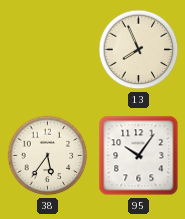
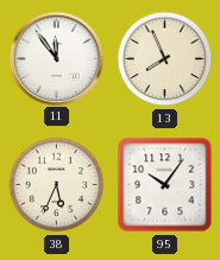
11: none -> 11:54 (56, 58)
38: 5:36 -> 5:34 (57, 185)
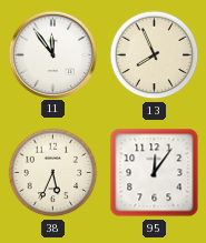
95: 10:06 -> 12:06 (155, 173)
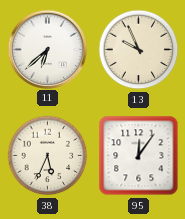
11: 11:54 -> 6:38 (47, 49)
13: 7:56 -> 9:56 (139, 50)
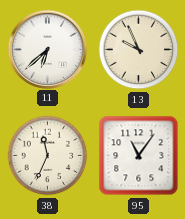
38: 5:34 -> 11:34 (48, 156)
95: 12:06 -> 11:06 (139, 156)
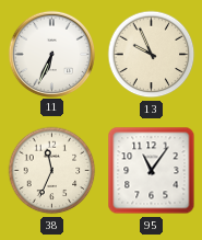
11: 6:38 -> 6:34 (51, 54)
